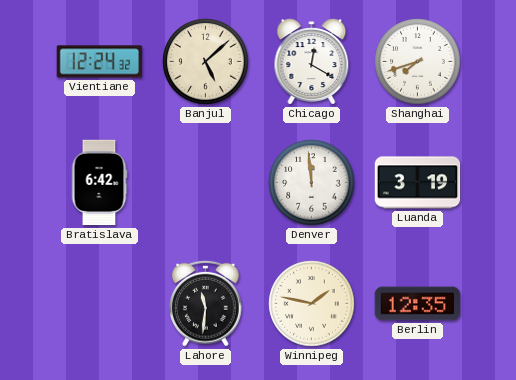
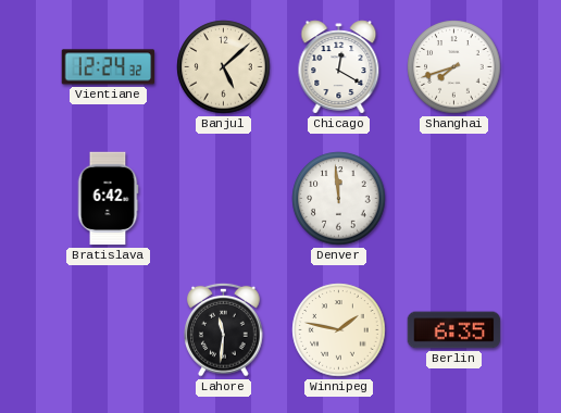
Luanda: 3:19 -> none (418, 183)
Berlin: 12:35 -> 6:35 (454, 330)
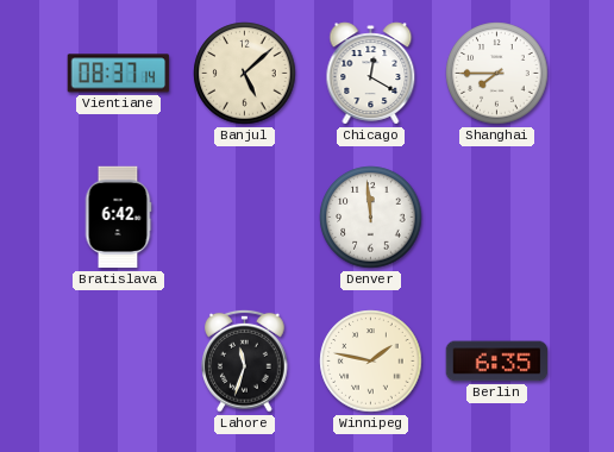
Vientiane: 12:24 -> 08:37 (119, 74)
Shanghai: 7:42 -> 7:45 (497, 74)
Lahore: 11:31 -> 11:33 (245, 360)
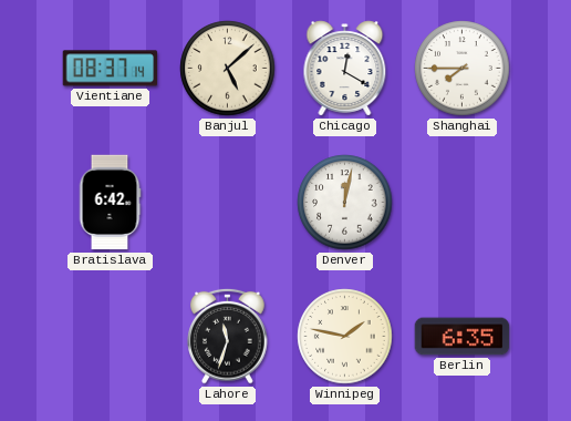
Denver: 11:59 -> 12:02 (345, 203)
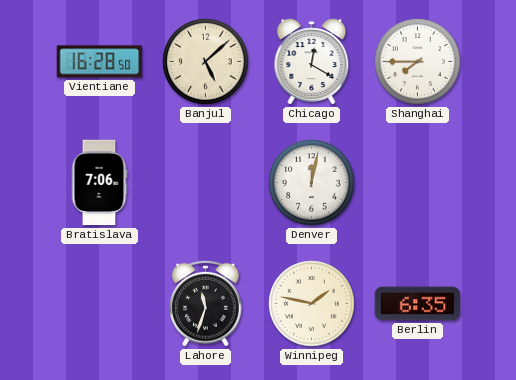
Vientiane: 08:37 -> 16:28 (100, 62)
Bratislava: 6:42 -> 7:06 (99, 183)
